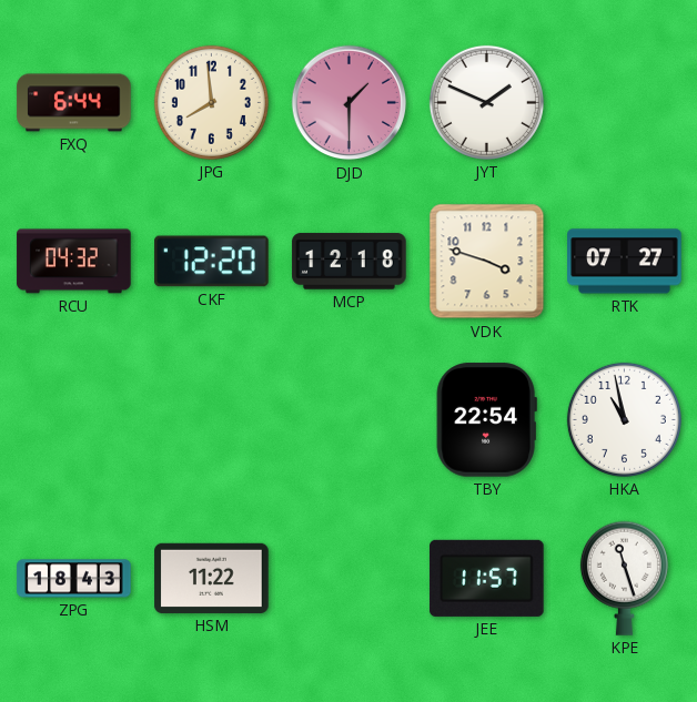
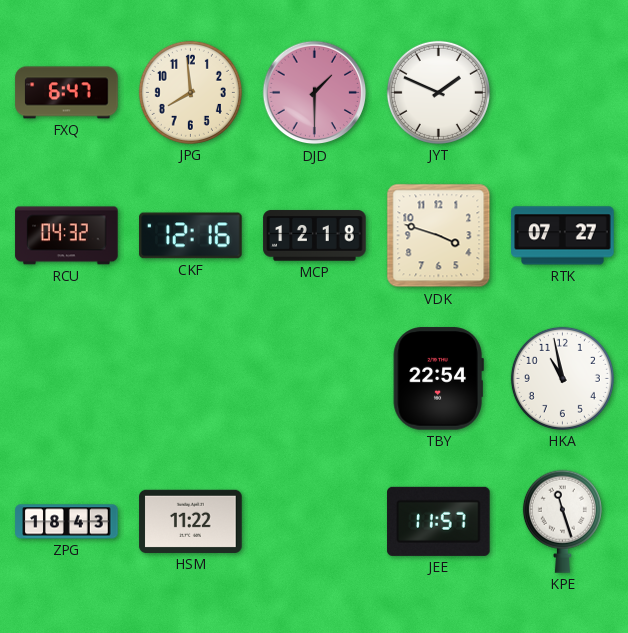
FXQ: 6:44 -> 6:47 (67, 93)
CKF: 12:20 -> 12:16 (191, 236)
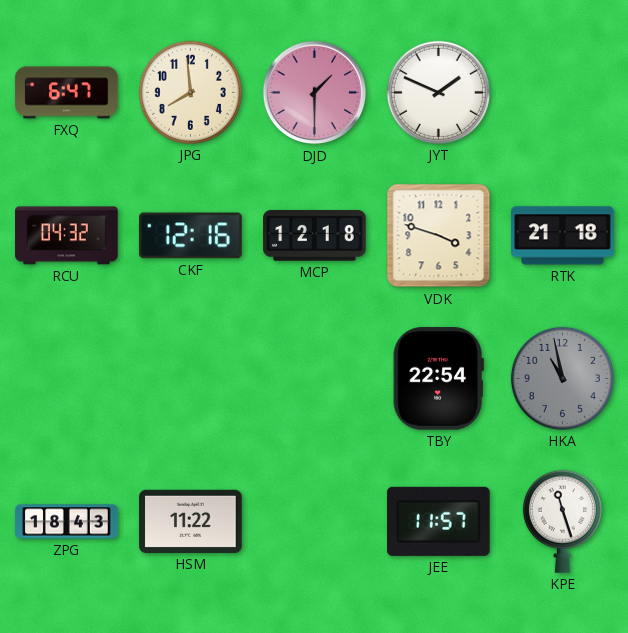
RTK: 07:27 -> 21:18 (563, 236)
HKA dial: white -> grey (562, 378)
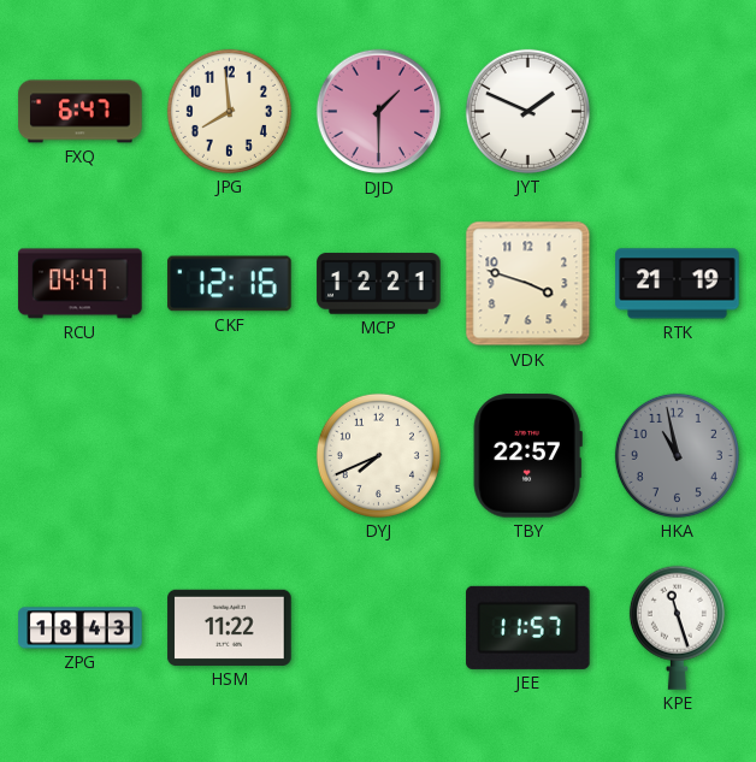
RCU: 04:32 -> 04:47 (81, 284)
MCP: 12:18 -> 12:21 (379, 284)
RTK: 21:18 -> 21:19 (678, 284)
DYJ: none -> 7:41 (378, 455)
TBY: 22:54 -> 22:57 (527, 456)
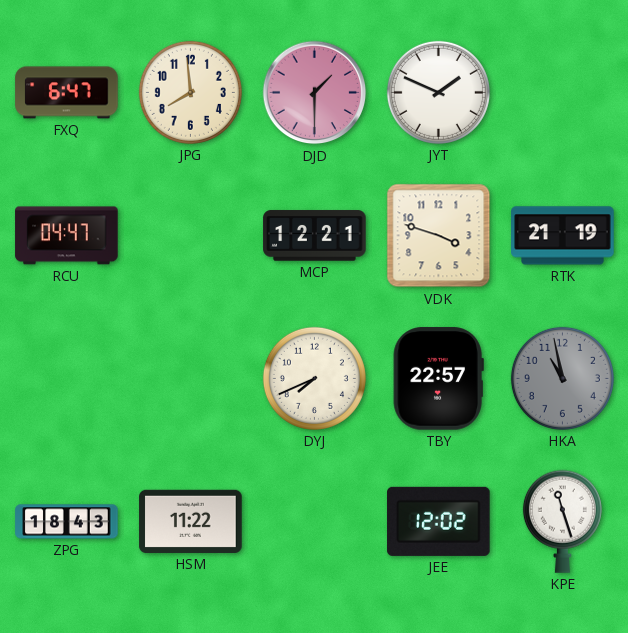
CKF: 12:16 -> none (230, 284)
JEE: 11:57 -> 12:02 (439, 521)
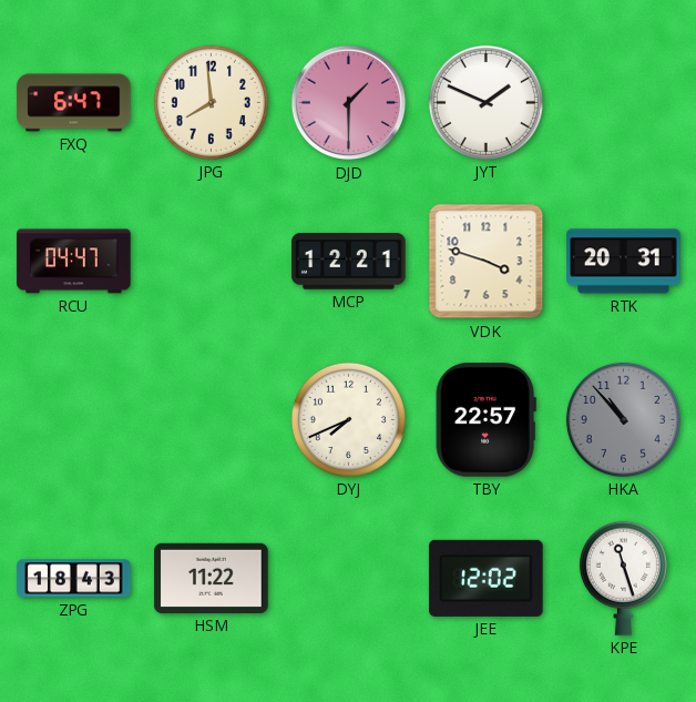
RTK: 21:19 -> 20:31 (624, 262)
HKA: 10:58 -> 10:53 (623, 419)
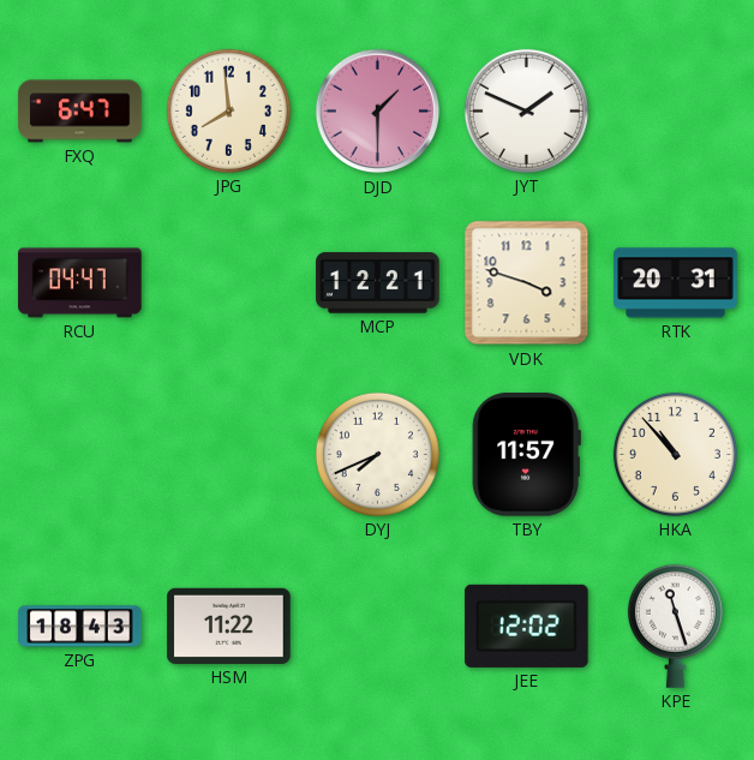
TBY: 22:57 -> 11:57 (526, 455)
HKA dial: grey -> cream (675, 454)
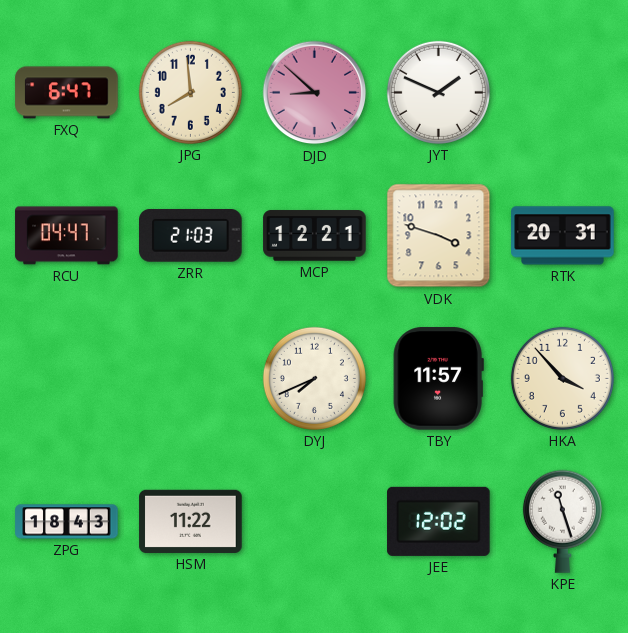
DJD: 1:30 -> 8:52 (315, 93)
ZRR: none -> 21:03 (191, 236)
HKA: 10:53 -> 3:53 (562, 378)
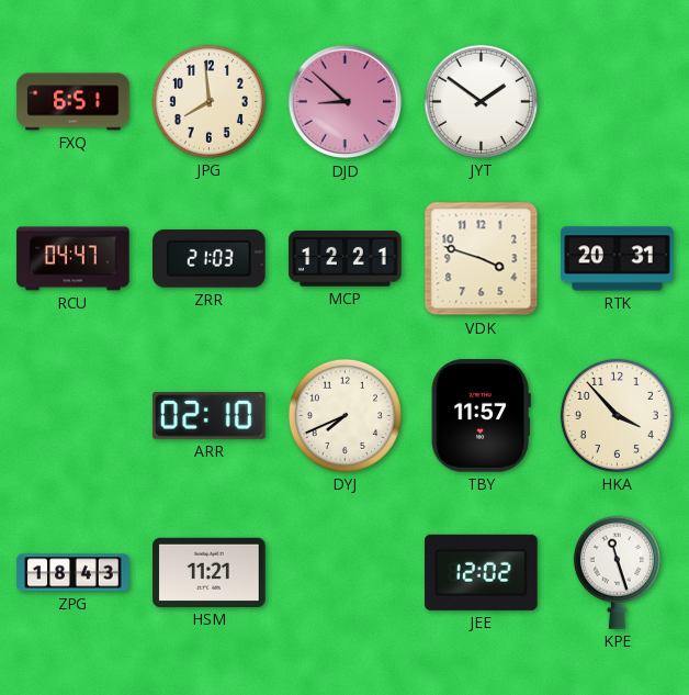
FXQ: 6:47 -> 6:51 (74, 102)
JYT: 1:49 -> 1:51 (481, 101)
ARR: none -> 02:10 (210, 416)
HSM: 11:22 -> 11:21 (210, 572)
